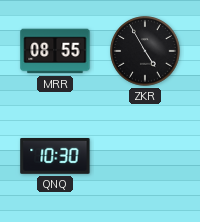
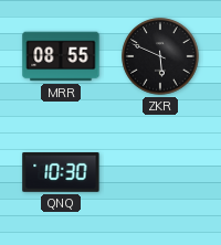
ZKR: 4:55 -> 5:49 (160, 56)
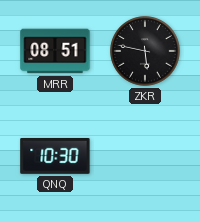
MRR: 08:55 -> 08:51 (55, 51)
ZKR: 5:49 -> 5:47 (145, 51)
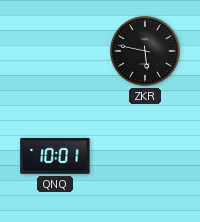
MRR: 08:51 -> none (55, 51)
QNQ: 10:30 -> 10:01 (55, 157)
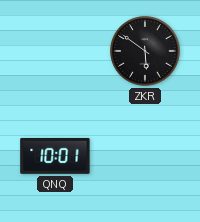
ZKR: 5:47 -> 5:51 (145, 51)
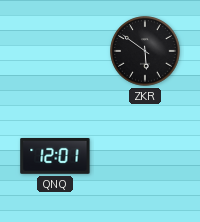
QNQ: 10:01 -> 12:01 (55, 157)
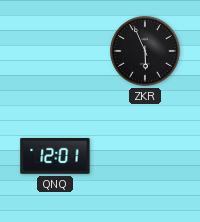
ZKR: 5:51 -> 5:56 (145, 51)
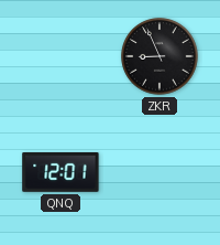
ZKR: 5:56 -> 8:56 (159, 56)
